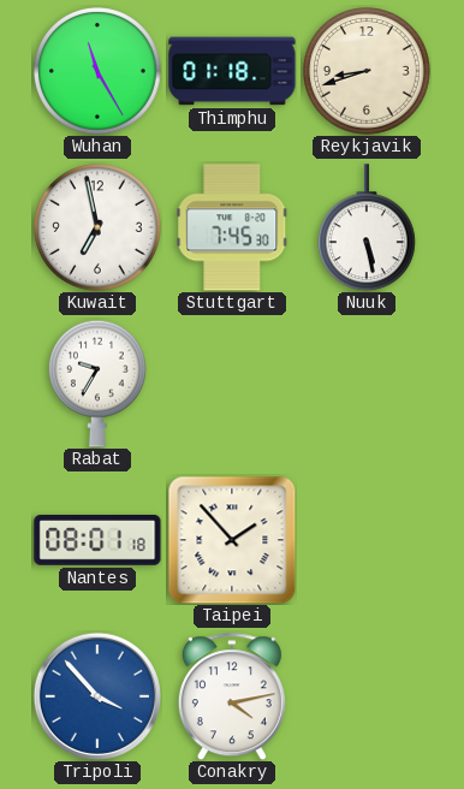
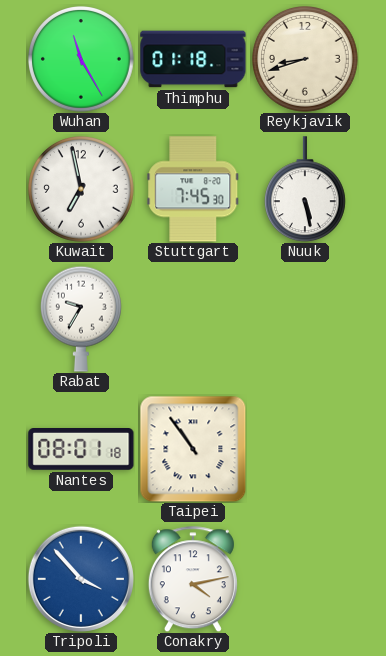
Taipei: 1:53 -> 10:54 (193, 449)
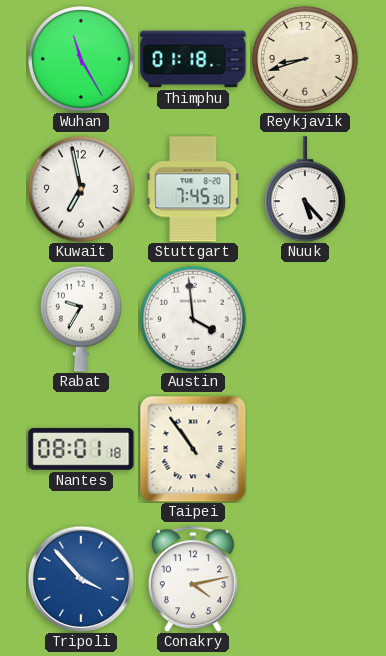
Nuuk: 5:28 -> 5:23 (305, 189)
Austin: none -> 3:59 (194, 320)
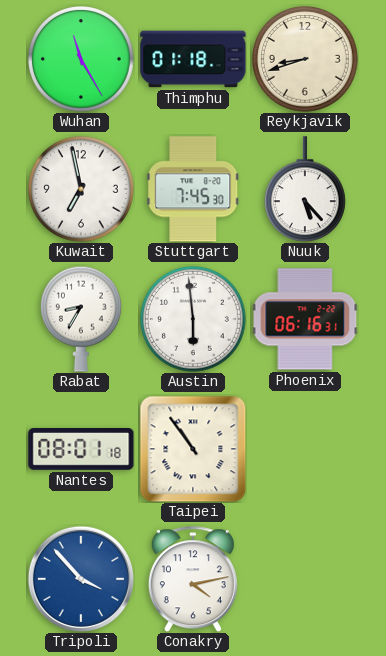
Rabat: 9:35 -> 8:35 (81, 319)
Austin: 3:59 -> 5:59 (194, 320)
Phoenix: none -> 06:16 (305, 319)
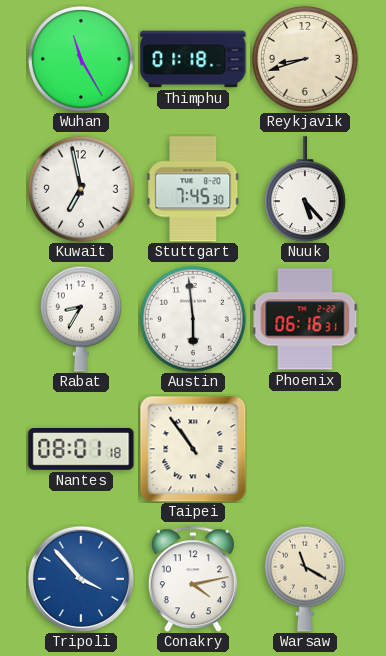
Warsaw: none -> 11:20 (305, 579)
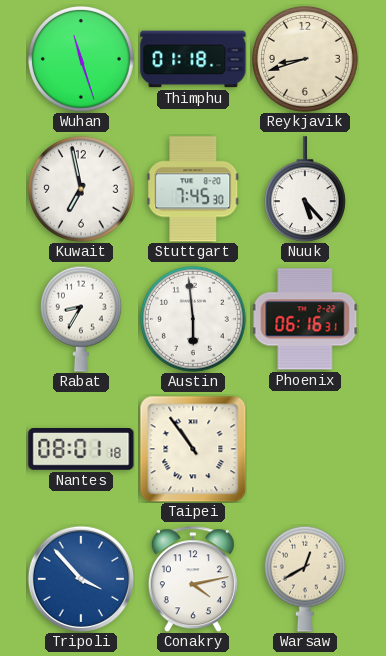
Wuhan: 11:25 -> 11:27 (82, 60)
Warsaw: 11:20 -> 12:40 (305, 579)
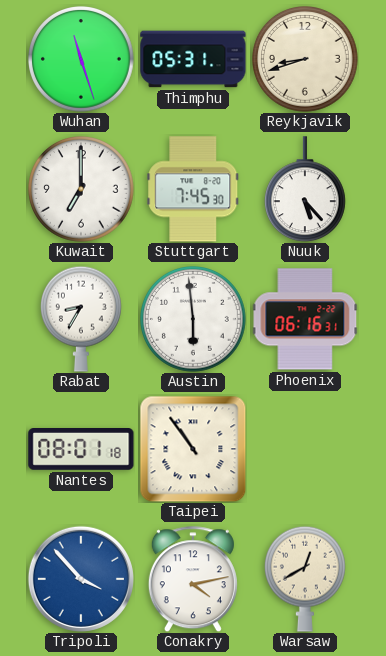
Thimphu: 01:18 -> 05:31 (193, 59)
Kuwait: 6:58 -> 7:00 (82, 190)
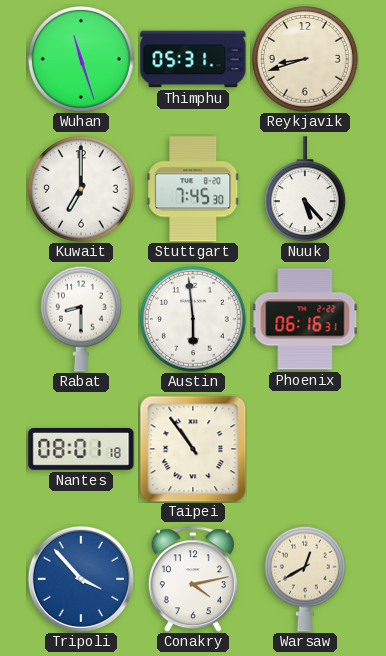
Rabat: 8:35 -> 8:30 (81, 319)
